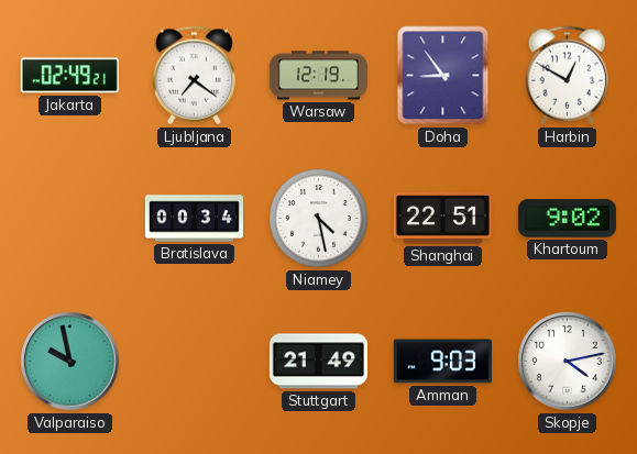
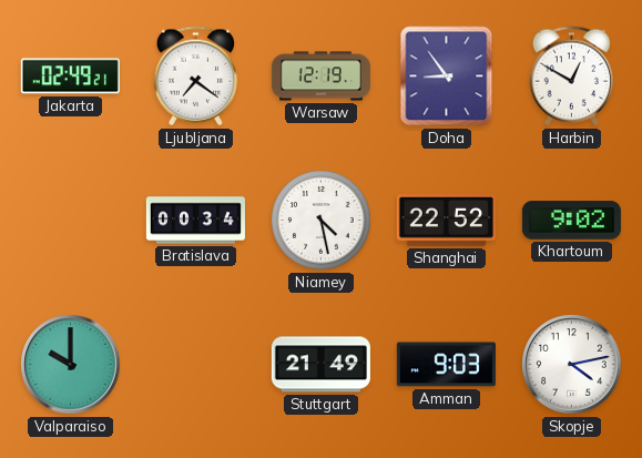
Shanghai: 22:51 -> 22:52 (446, 221)
Valparaiso: 9:58 -> 10:00 (71, 365)
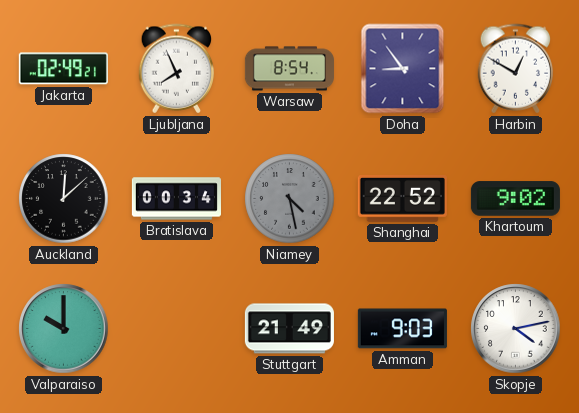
Ljubljana: 7:21 -> 7:56 (177, 69)
Warsaw: 12:19 -> 8:54 (289, 69)
Auckland: none -> 12:08 (64, 199)
Niamey dial: white -> grey (290, 199)
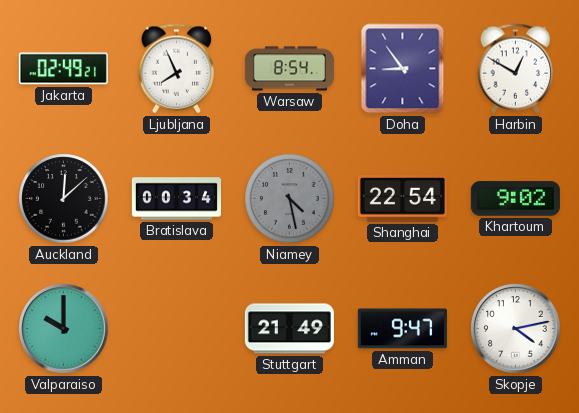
Shanghai: 22:52 -> 22:54 (402, 199)
Amman: 9:03 -> 9:47 (402, 329)
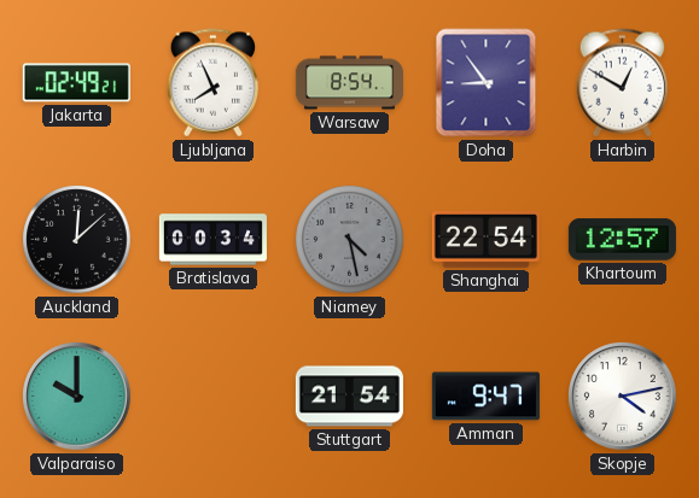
Khartoum: 9:02 -> 12:57 (622, 240)
Stuttgart: 21:49 -> 21:54 (349, 397)
